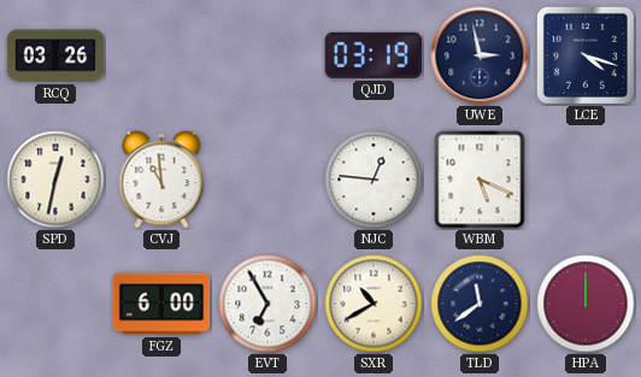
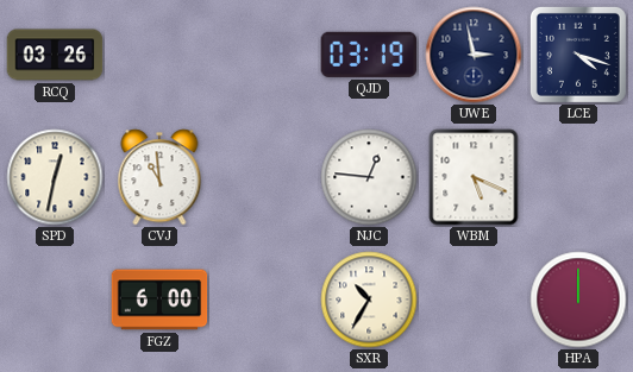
EVT: 6:55 -> none (267, 304)
SXR: 10:40 -> 10:35 (369, 300)
TLD: 11:39 -> none (480, 304)
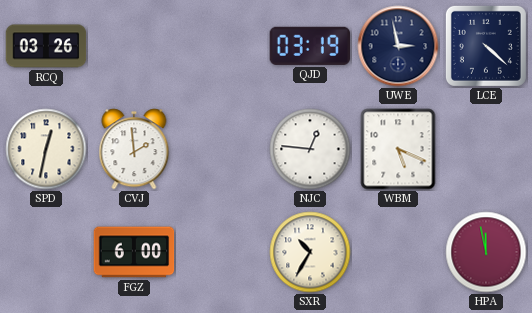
LCE: 4:18 -> 4:22 (486, 46)
CVJ: 10:59 -> 1:59 (134, 149)
HPA: 12:00 -> 11:58 (486, 252)
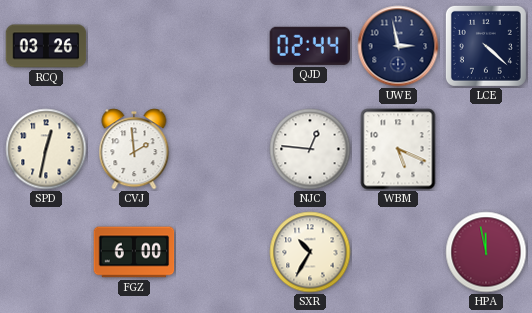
QJD: 03:19 -> 02:44 (309, 46)
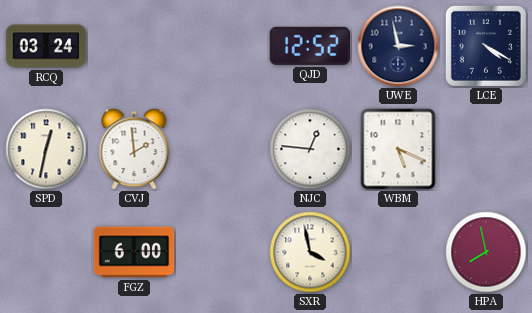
RCQ: 03:26 -> 03:24 (46, 46)
QJD: 02:44 -> 12:52 (309, 46)
LCE: 4:22 -> 4:20 (486, 46)
SXR: 10:35 -> 3:58 (310, 252)
HPA: 11:58 -> 7:58 (486, 252)
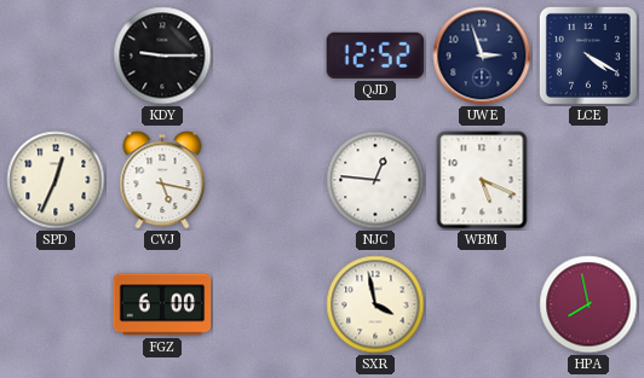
RCQ: 03:24 -> none (46, 46)
KDY: none -> 9:15 (162, 56)
UWE: 2:58 -> 2:57 (482, 56)
SPD: 12:32 -> 12:34 (56, 180)
CVJ: 1:59 -> 5:17 (162, 180)
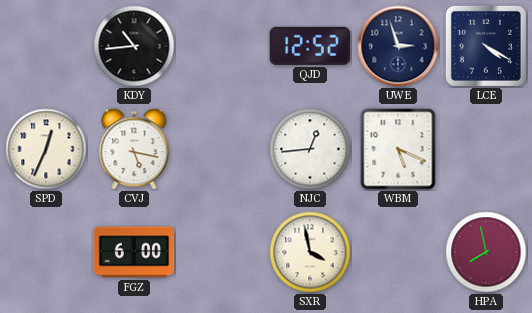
KDY: 9:15 -> 10:44 (134, 46)
NJC: 12:46 -> 12:44 (310, 149)
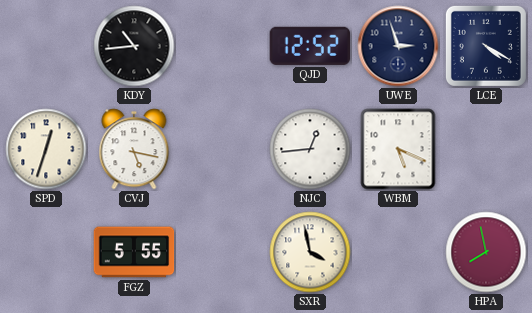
SPD: 12:34 -> 12:33 (46, 149)
FGZ: 6:00 -> 5:55 (134, 252)
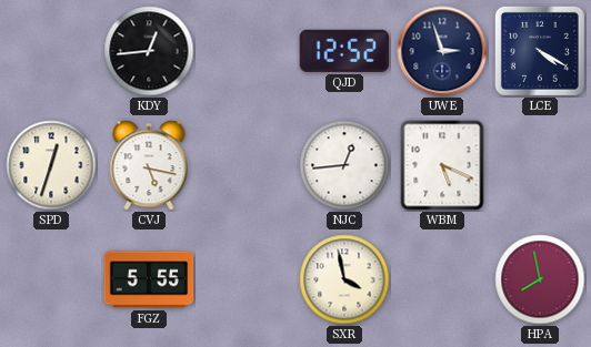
KDY: 10:44 -> 12:44 (149, 51)
